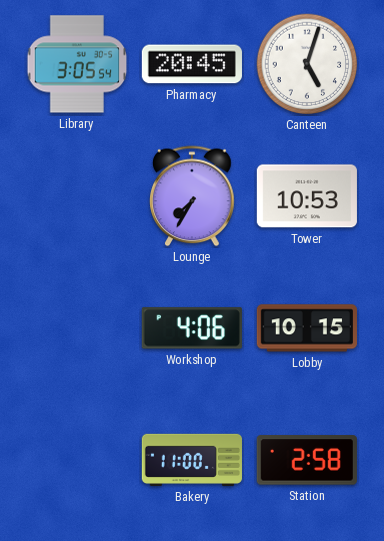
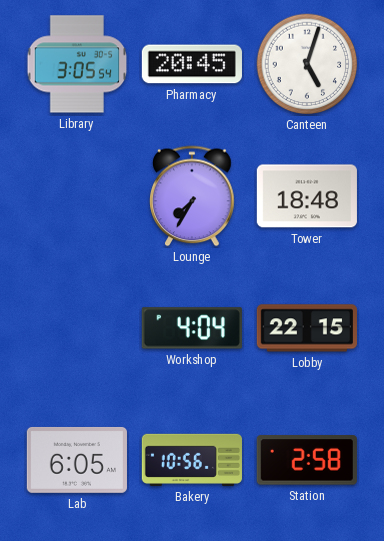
Tower: 10:53 -> 18:48 (307, 196)
Workshop: 4:06 -> 4:04 (192, 328)
Lobby: 10:15 -> 22:15 (307, 328)
Lab: none -> 6:05 (77, 460)
Bakery: 11:00 -> 10:56 (192, 460)
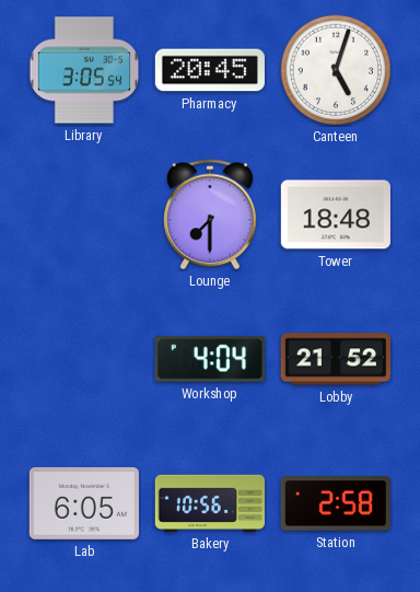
Lounge: 7:35 -> 7:30 (210, 214)
Lobby: 22:15 -> 21:52 (336, 359)
